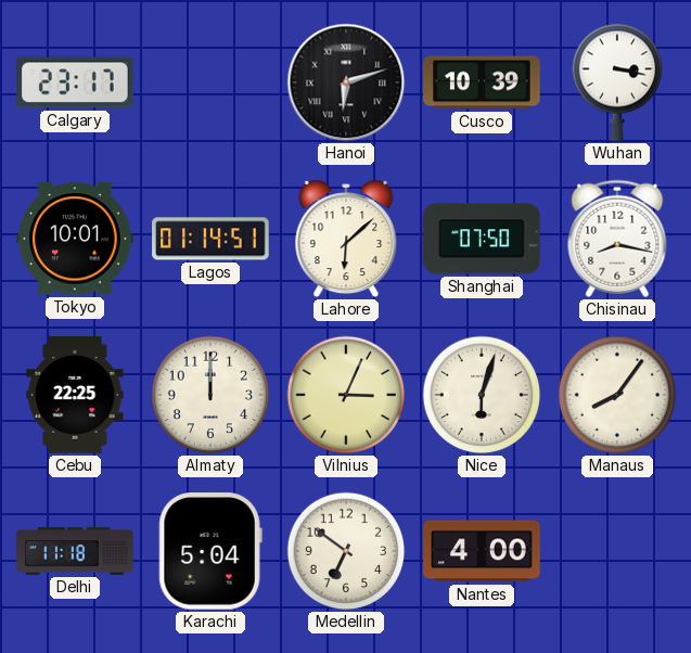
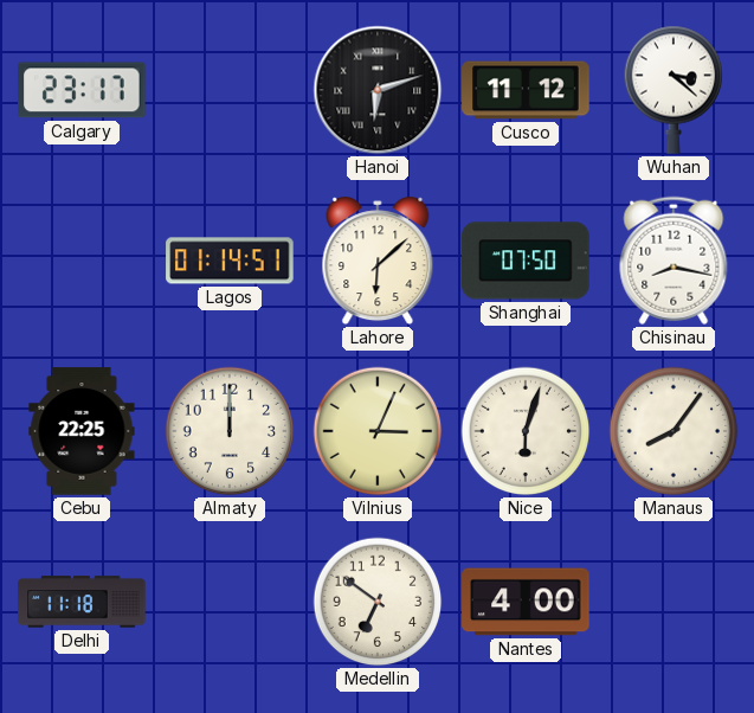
Cusco: 10:39 -> 11:12 (526, 90)
Wuhan: 3:17 -> 3:22 (674, 90)
Tokyo: 10:01 -> none (75, 239)
Karachi: 5:04 -> none (210, 551)
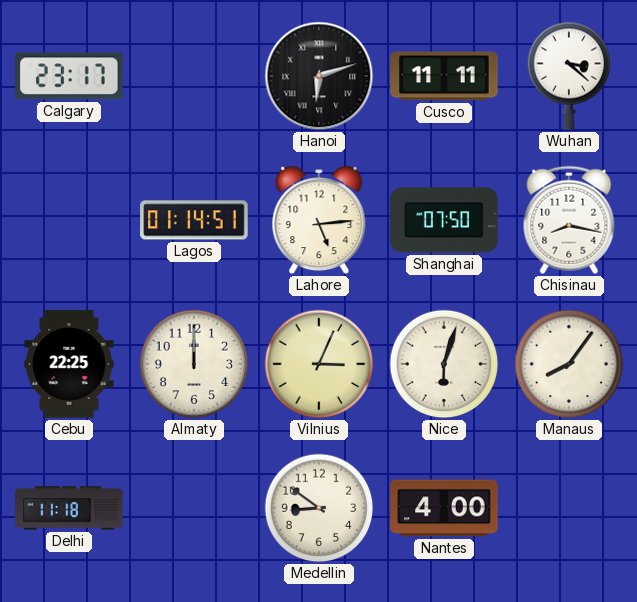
Cusco: 11:12 -> 11:11 (444, 76)
Lahore: 6:08 -> 5:14 (319, 220)
Medellin: 6:51 -> 8:51 (319, 508)
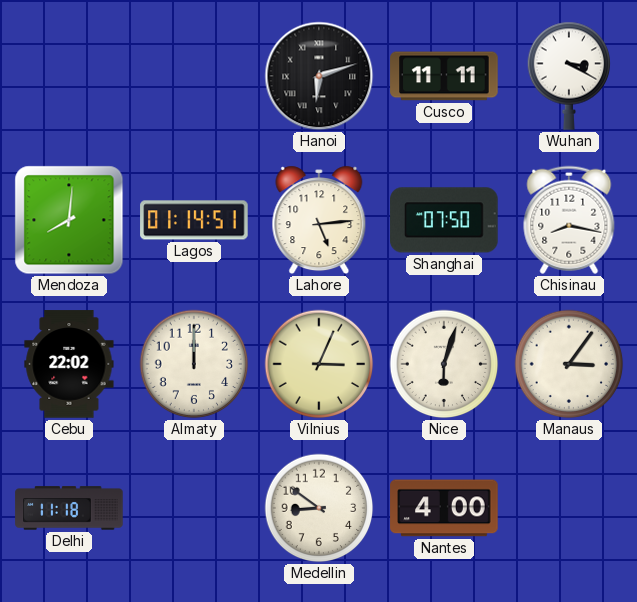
Calgary: 23:17 -> none (70, 76)
Wuhan: 3:22 -> 3:20 (569, 76)
Mendoza: none -> 8:01 (69, 220)
Cebu: 22:25 -> 22:02 (69, 364)
Manaus: 8:06 -> 3:06 (569, 364)
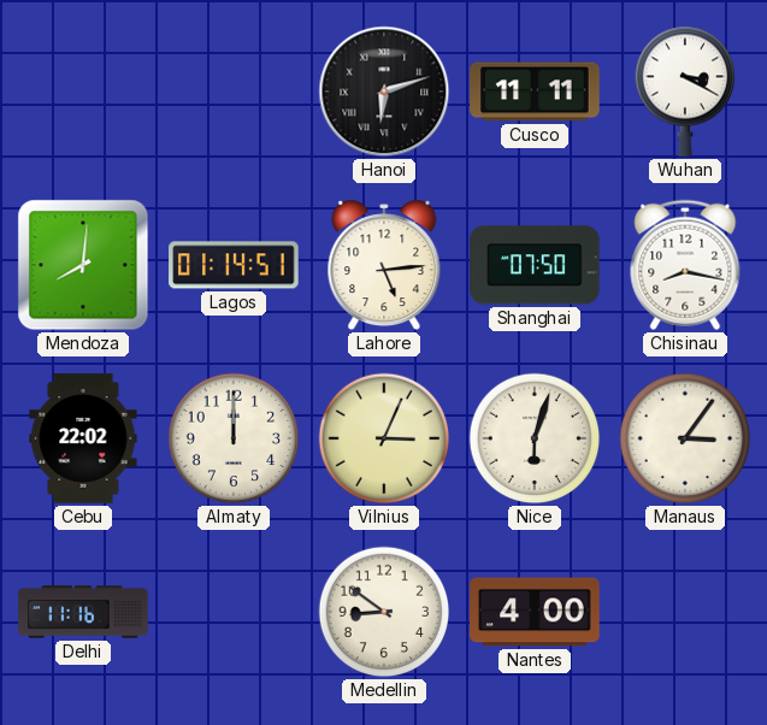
Delhi: 11:18 -> 11:16 (83, 612)
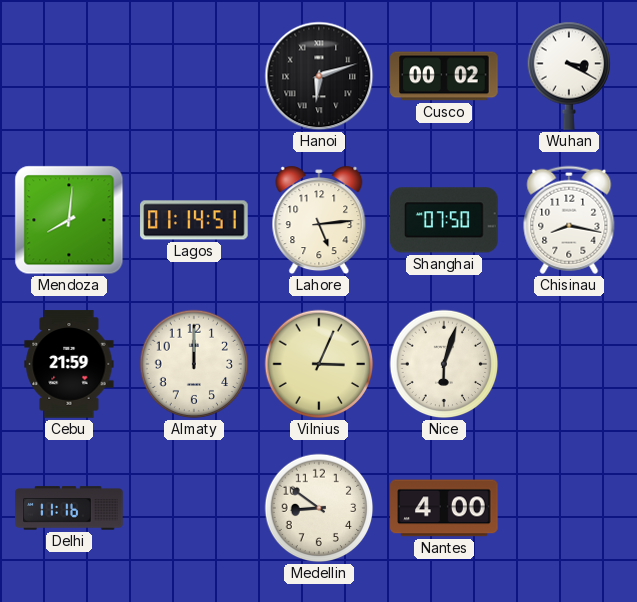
Cusco: 11:11 -> 00:02 (444, 76)
Cebu: 22:02 -> 21:59 (69, 364)
Manaus: 3:06 -> none (685, 438)
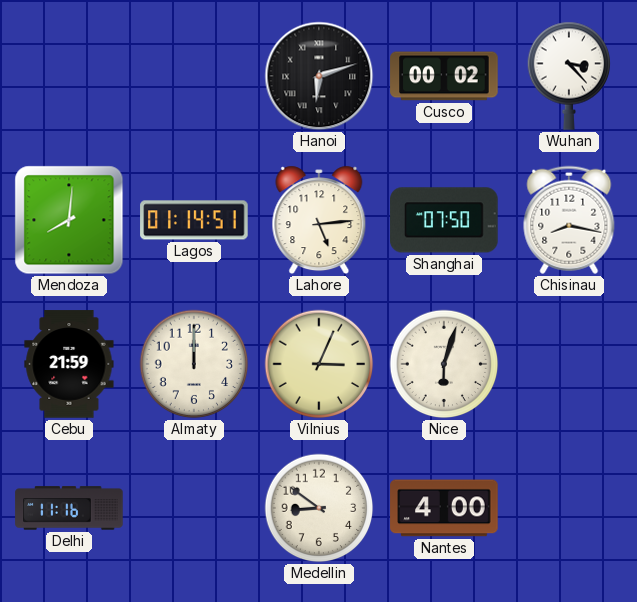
Wuhan: 3:20 -> 3:23 (569, 76)
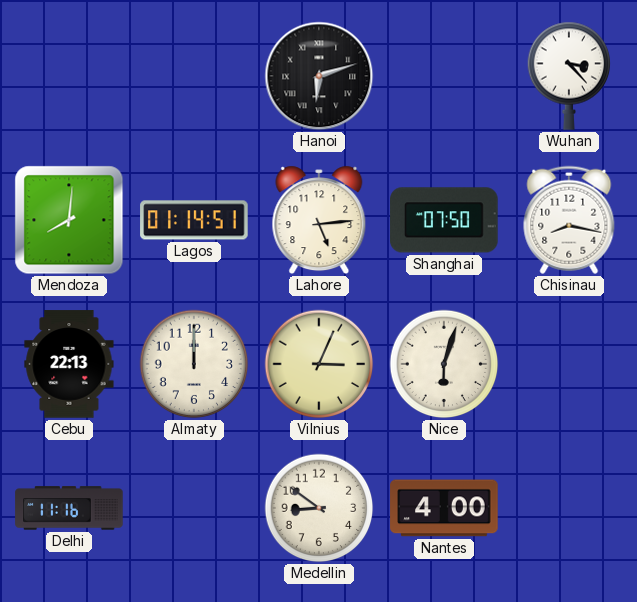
Cusco: 00:02 -> none (444, 76)
Cebu: 21:59 -> 22:13 (69, 364)
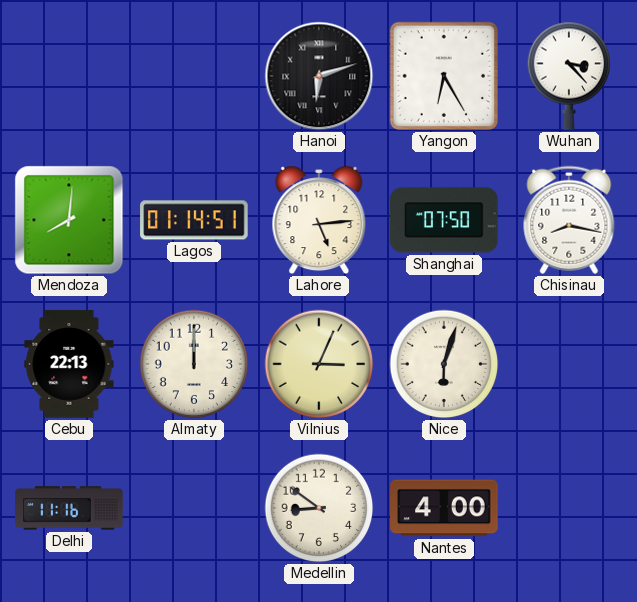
Yangon: none -> 6:25 (444, 76)
